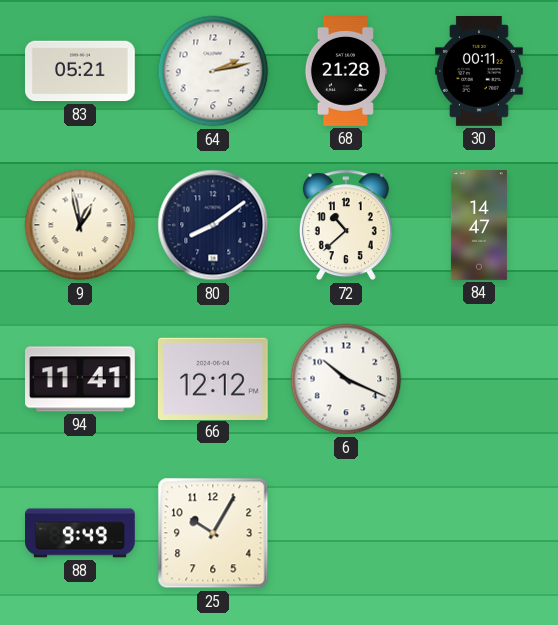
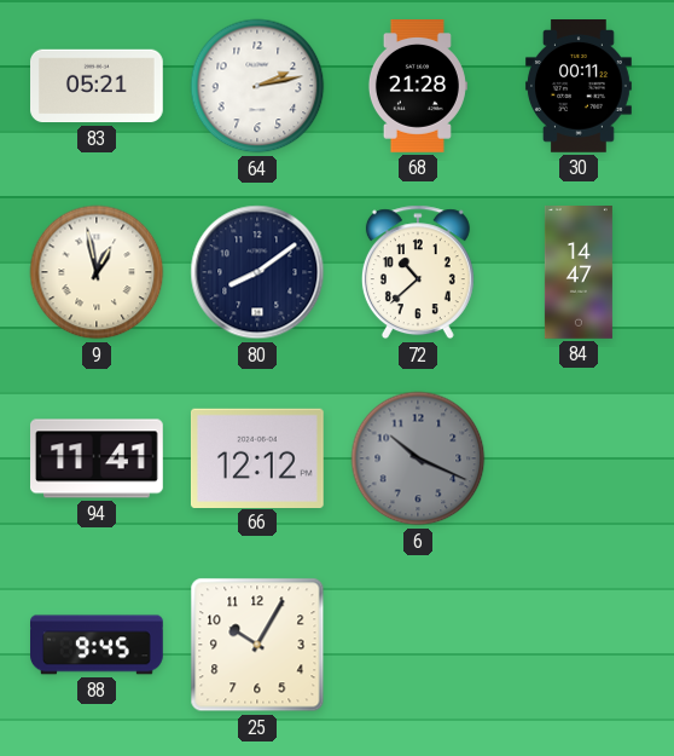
6 dial: white -> grey (418, 458)
88: 9:49 -> 9:45 (98, 645)
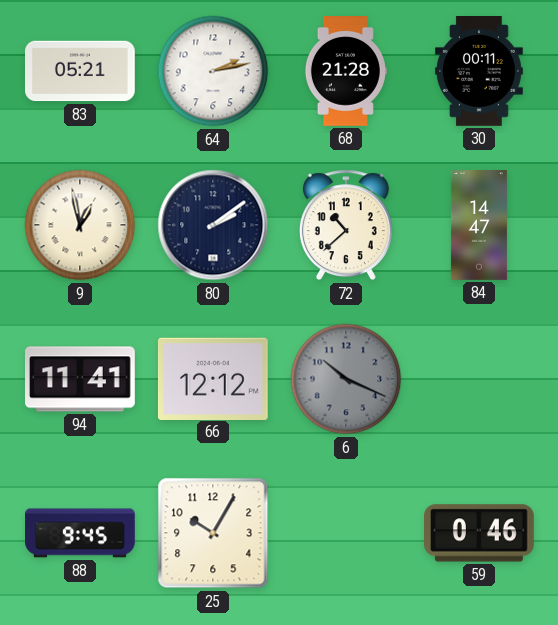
80: 8:09 -> 2:09 (213, 225)
59: none -> 0:46 (480, 533)
